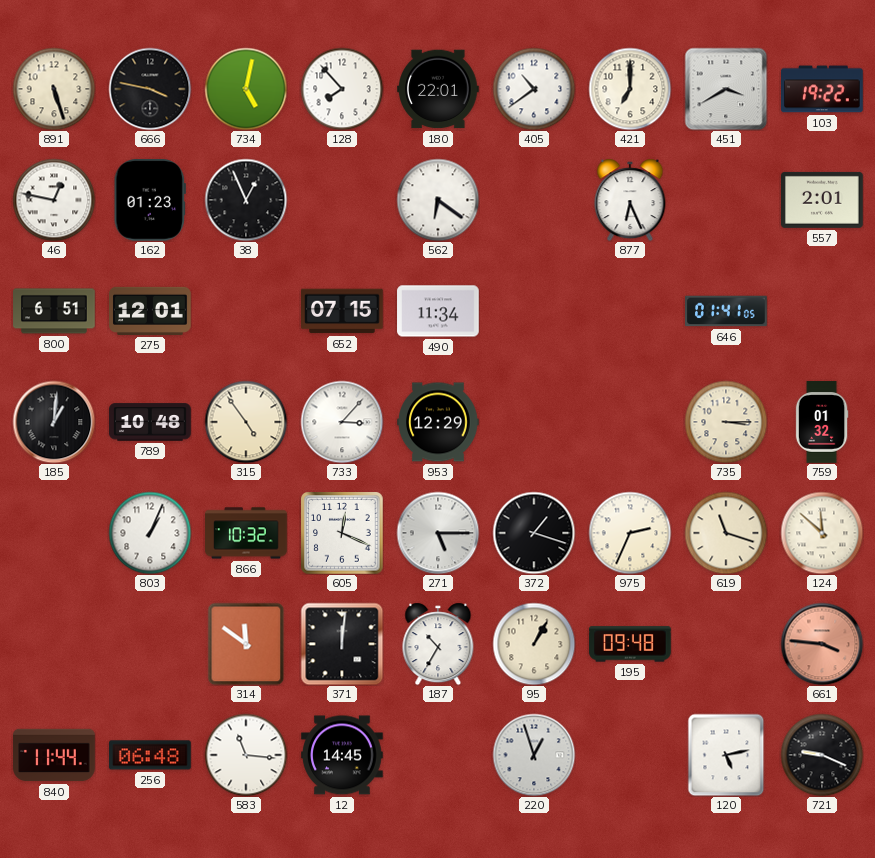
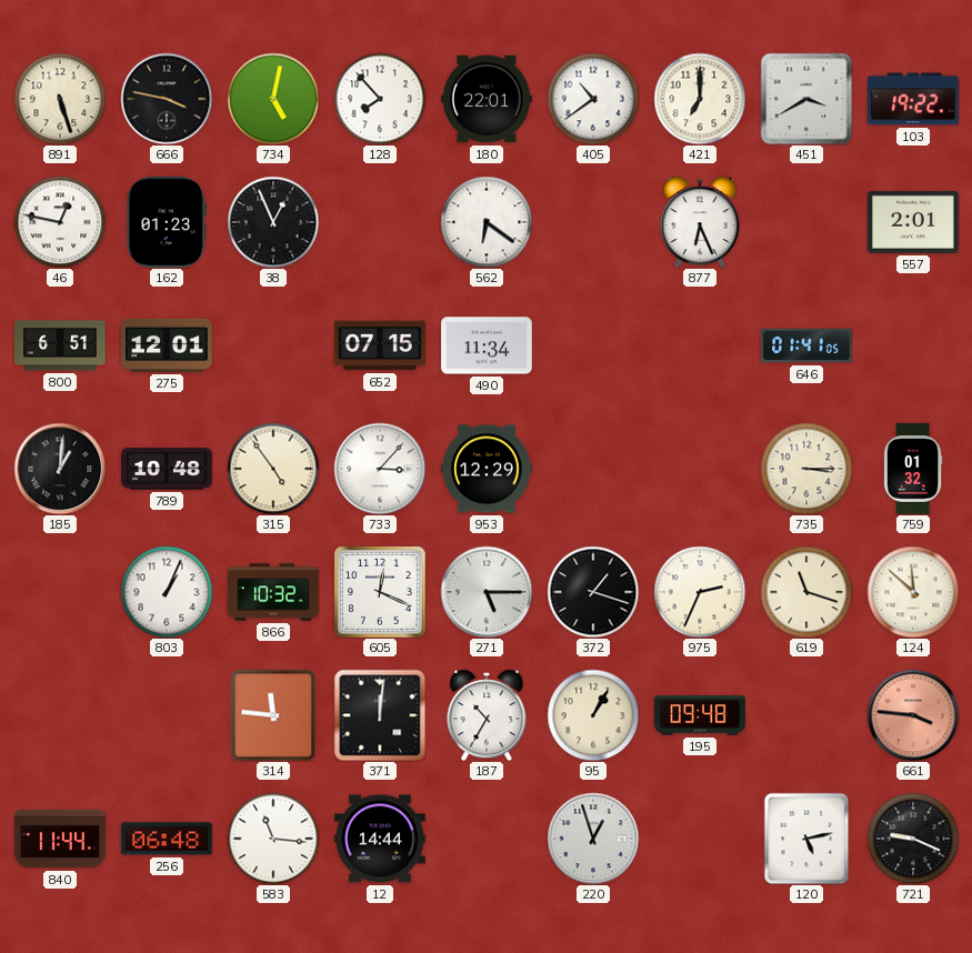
314: 11:51 -> 11:46 (273, 715)
12: 14:45 -> 14:44 (380, 839)
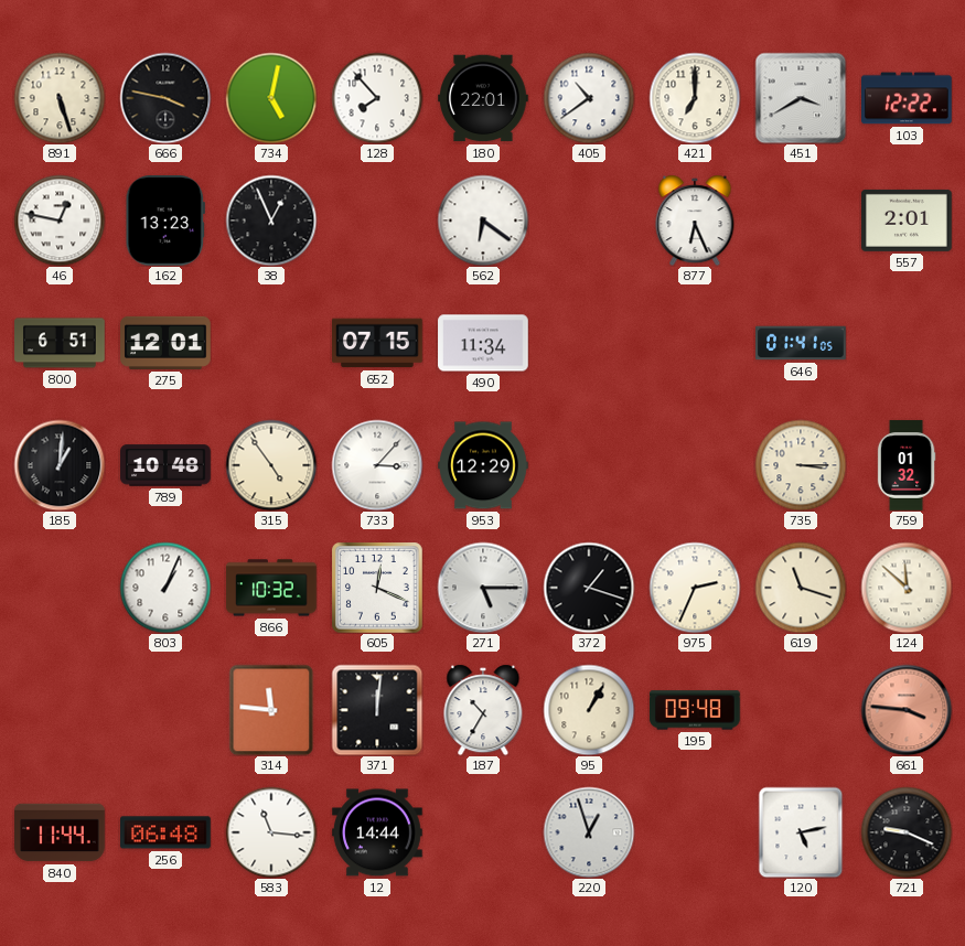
103: 19:22 -> 12:22 (907, 98)
162: 01:23 -> 13:23 (165, 222)
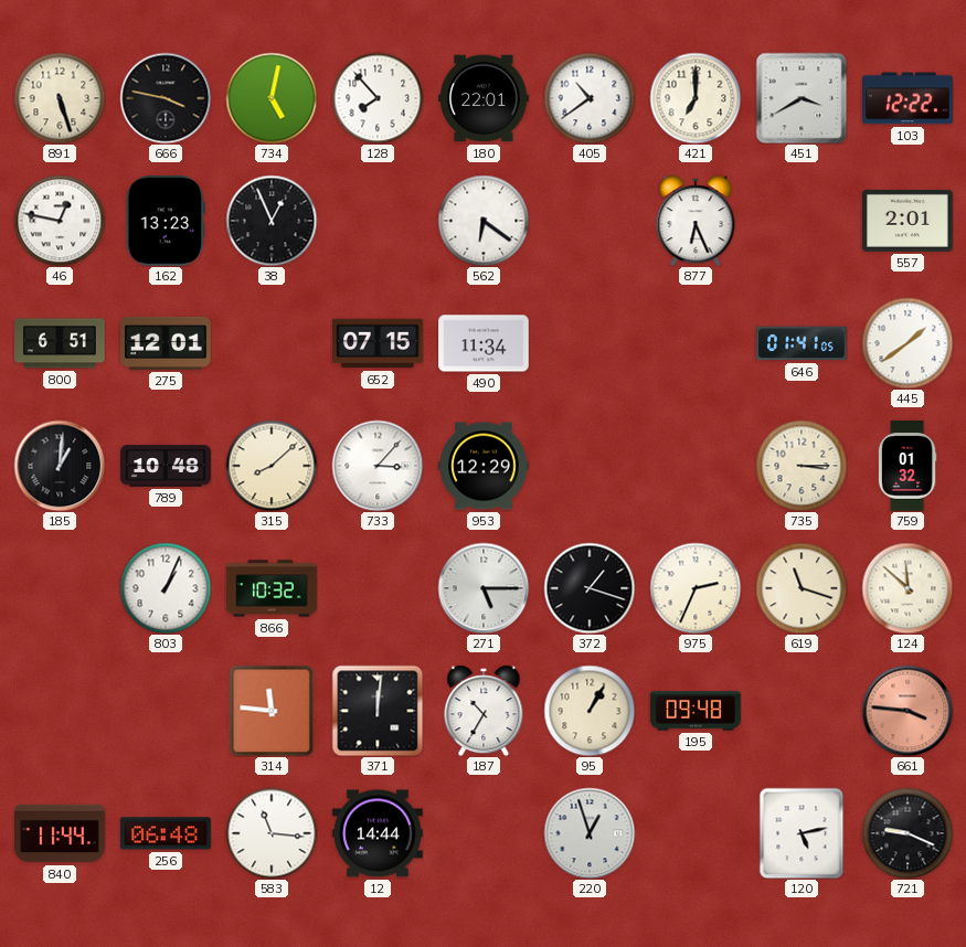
445: none -> 1:39 (907, 343)
315: 4:54 -> 8:08 (272, 466)
605: 12:19 -> none (377, 588)
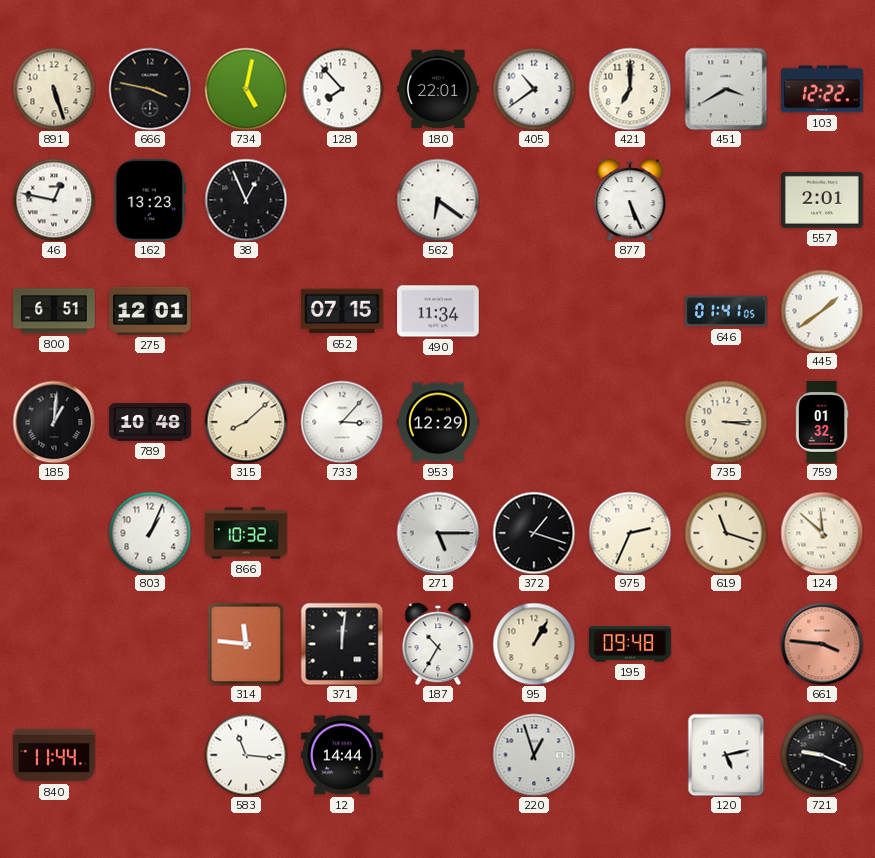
877: 6:26 -> 5:26 (630, 200)
256: 06:48 -> none (167, 833)
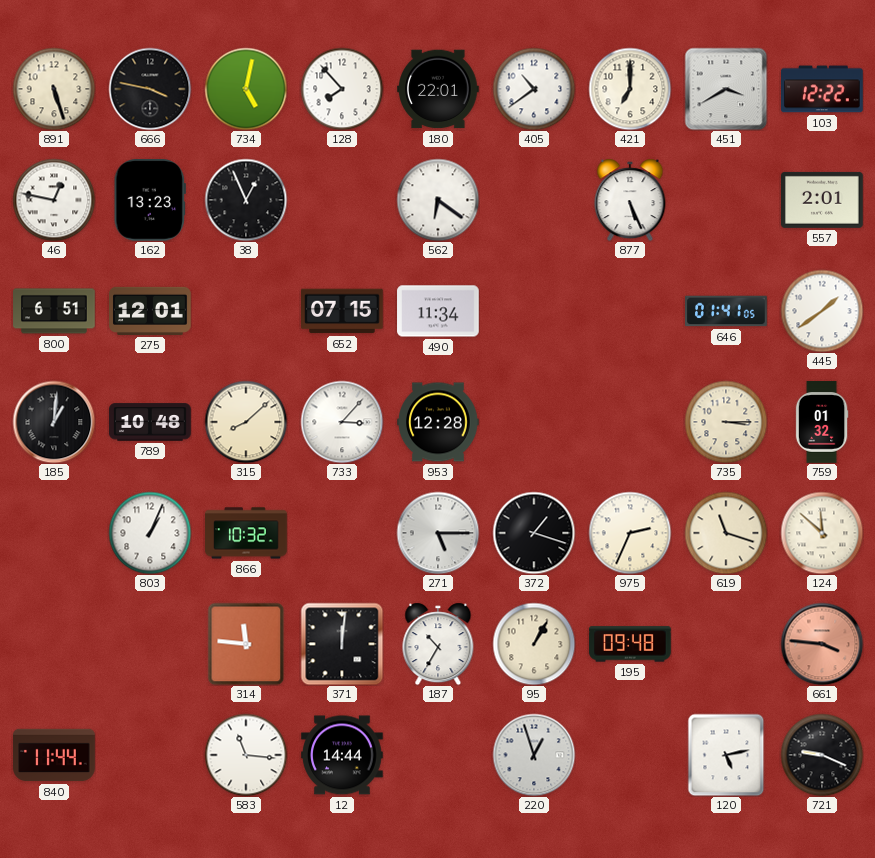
953: 12:29 -> 12:28 (438, 422)
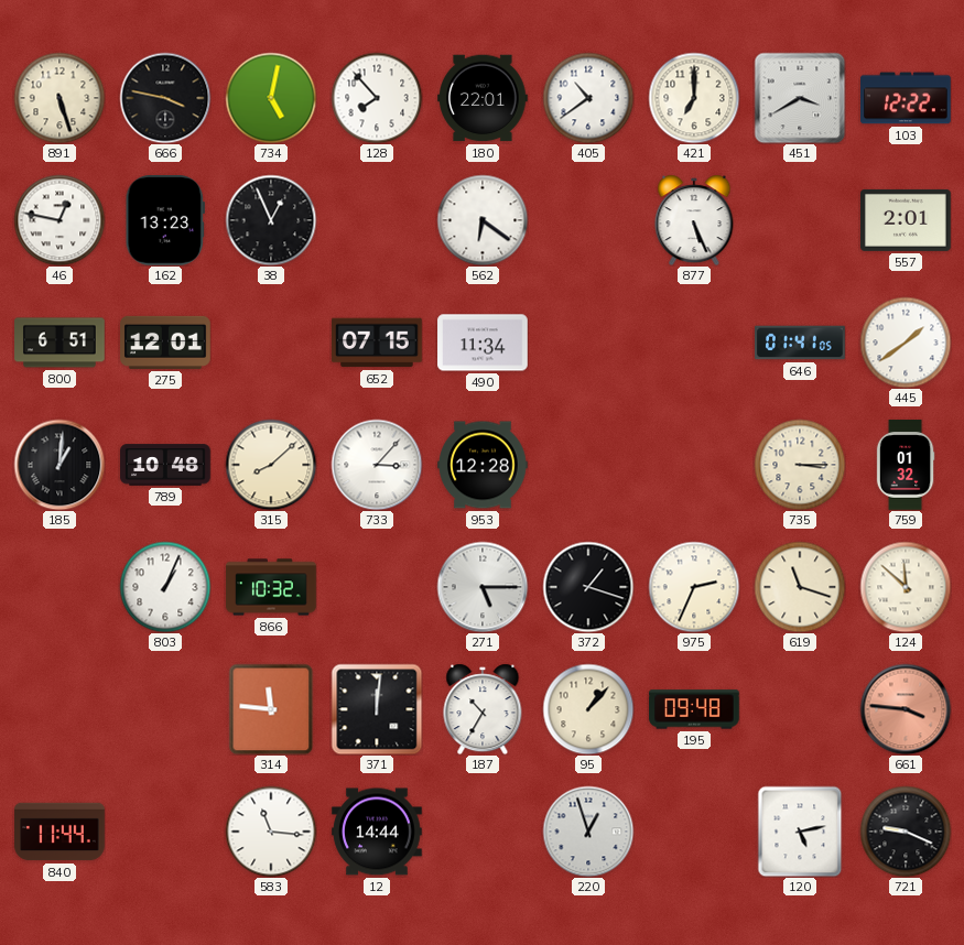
95: 1:05 -> 1:07 (588, 709)
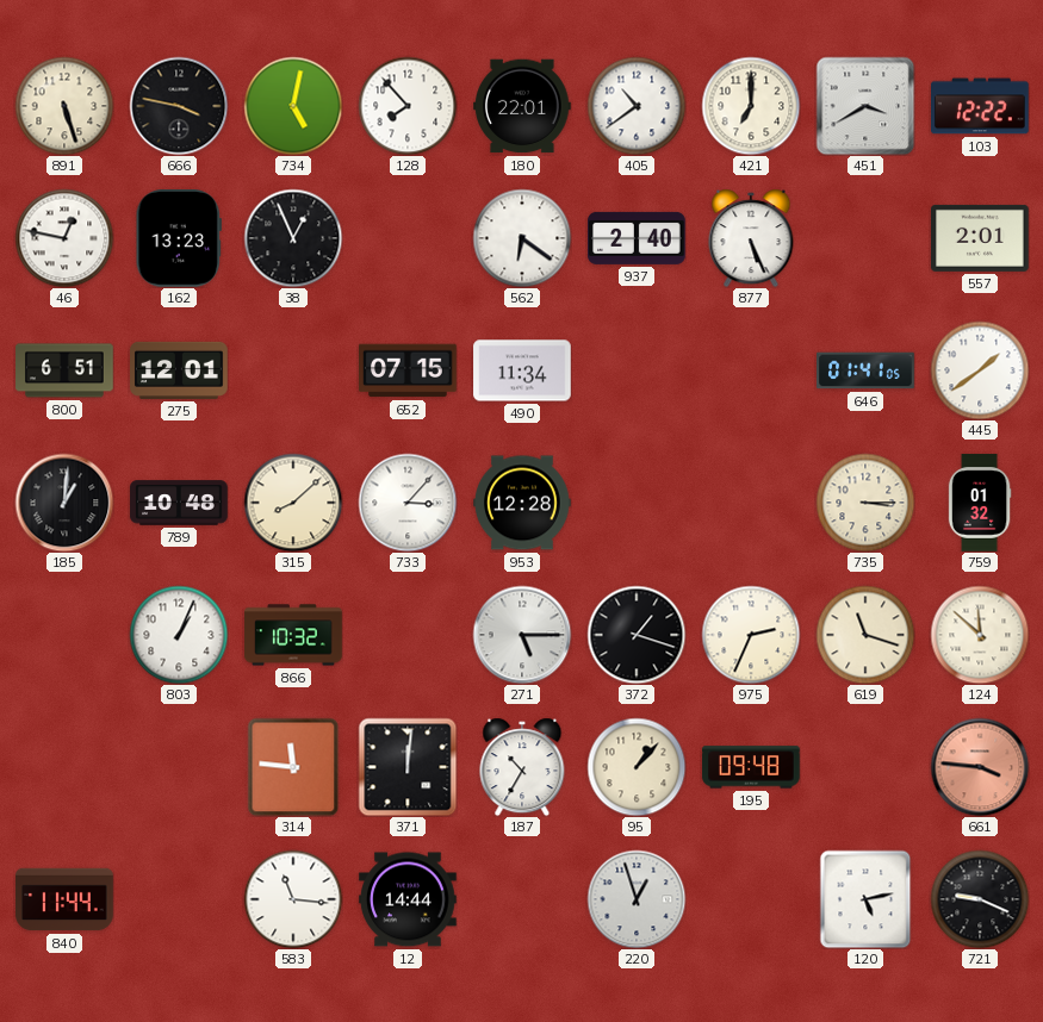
937: none -> 2:40 (637, 238)
